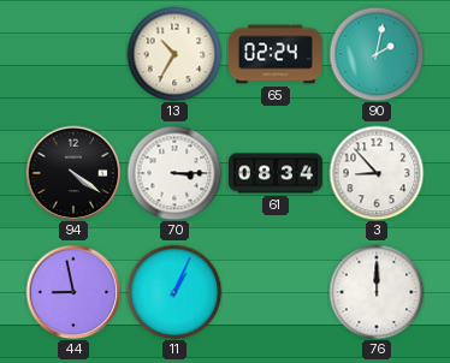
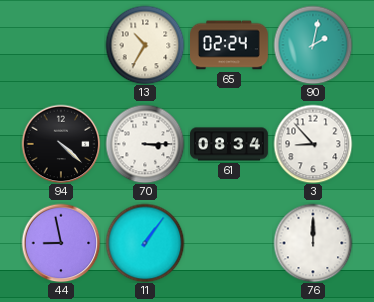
94: 4:21 -> 4:22 (61, 144)
11: 1:04 -> 1:06 (145, 243)
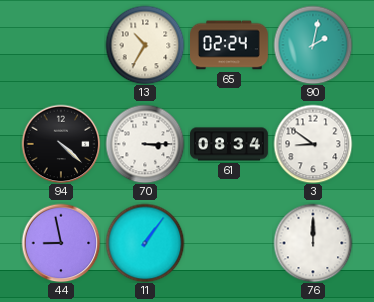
3: 8:53 -> 8:51 (313, 144)
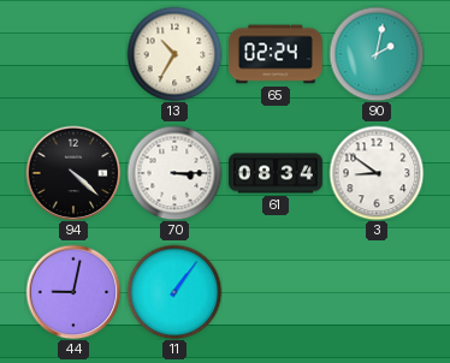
44: 8:58 -> 9:02 (73, 292)
76: 12:00 -> none (313, 243)
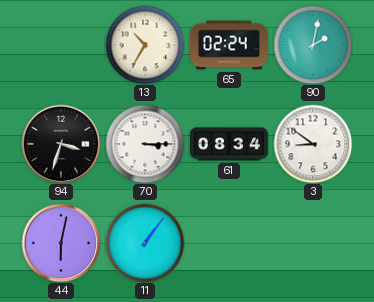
94: 4:22 -> 3:33 (61, 144)
44: 9:02 -> 6:02 (61, 243)
